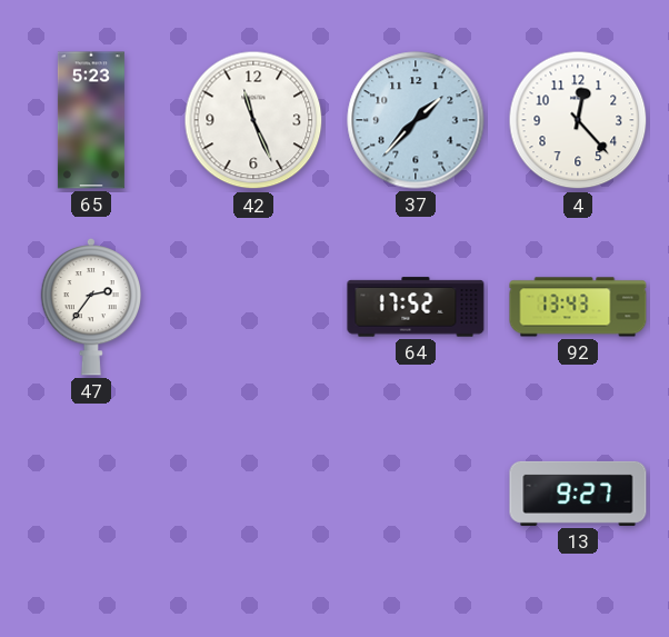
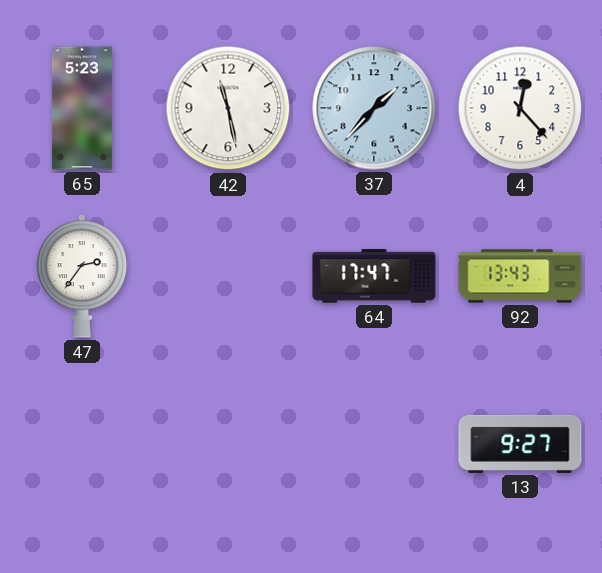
42: 11:26 -> 11:28 (228, 108)
64: 17:52 -> 17:47 (374, 276)
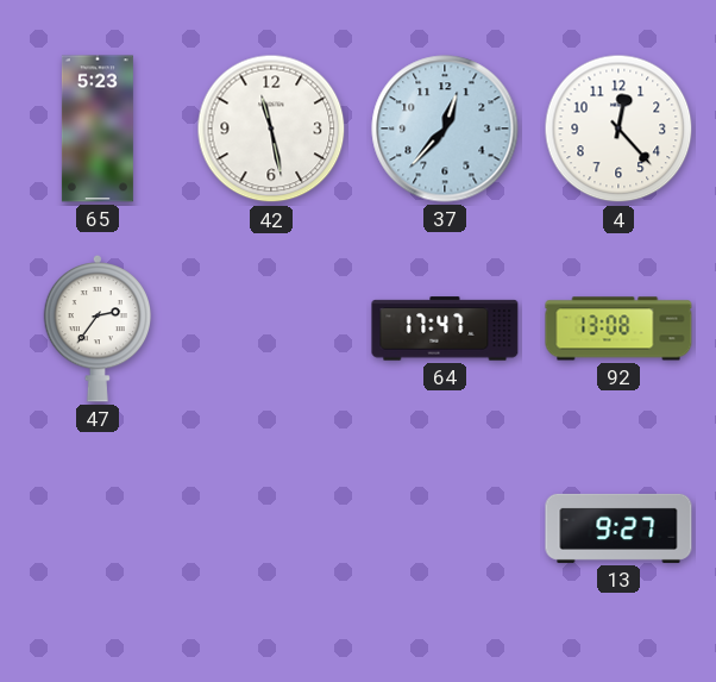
37: 1:37 -> 12:37 (445, 129)
92: 13:43 -> 13:08 (618, 329)
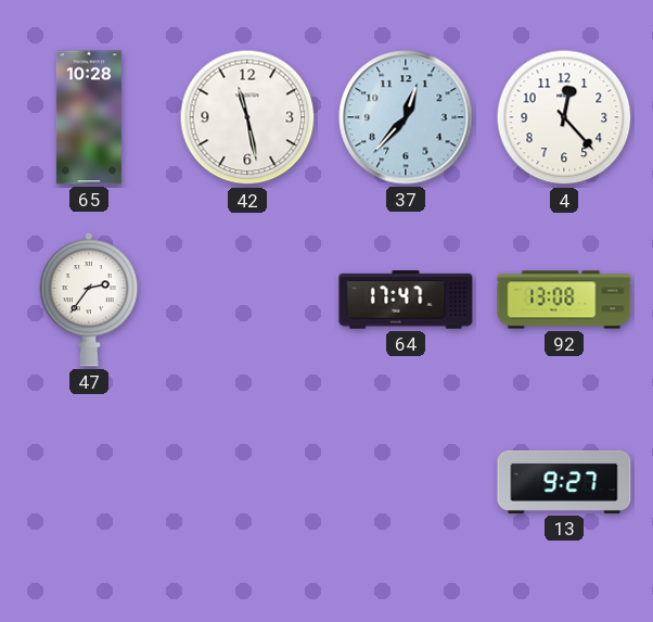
65: 5:23 -> 10:28 (89, 117)
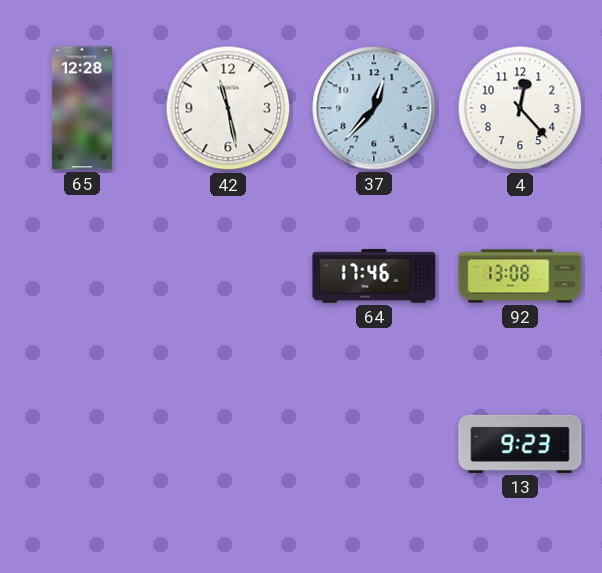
65: 10:28 -> 12:28 (82, 108)
47: 2:36 -> none (89, 300)
64: 17:47 -> 17:46 (374, 276)
13: 9:27 -> 9:23 (520, 444)
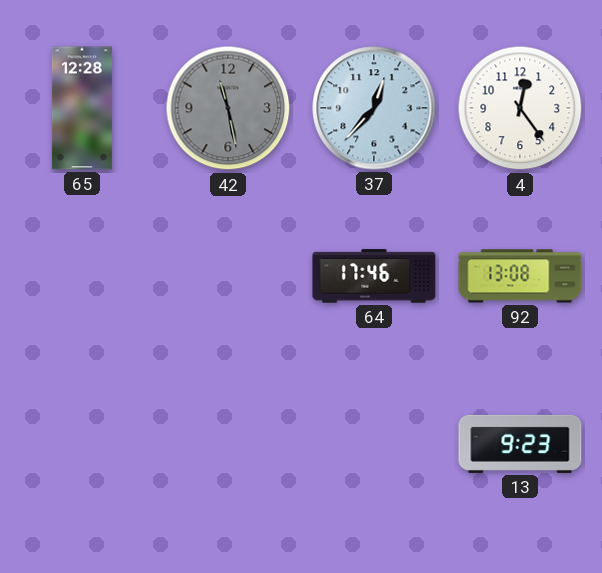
42 dial: white -> grey (228, 108)
4: 12:23 -> 12:24 (520, 108)
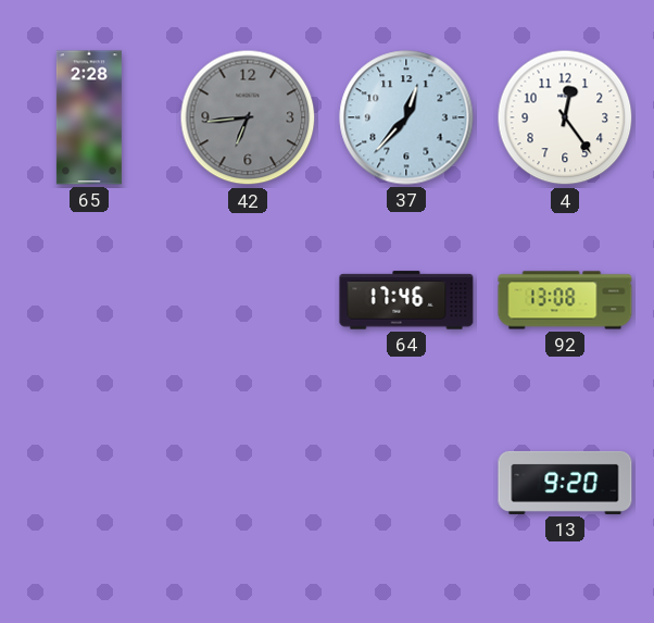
65: 12:28 -> 2:28 (89, 117)
42: 11:28 -> 6:44 (248, 117)
13: 9:23 -> 9:20 (565, 483)
